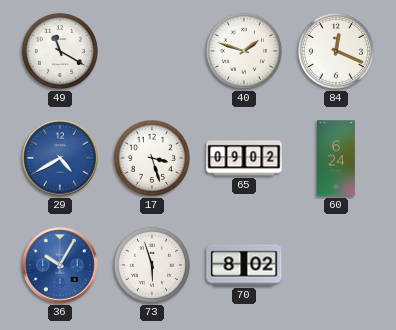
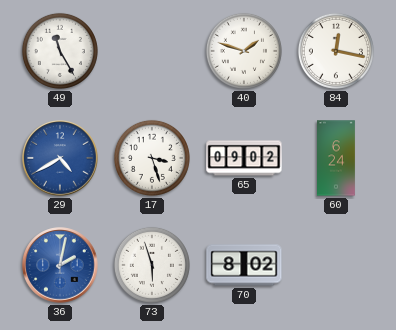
49: 11:20 -> 11:25 (60, 51)
84: 12:19 -> 12:17 (336, 51)
36: 10:05 -> 2:02 (60, 265)
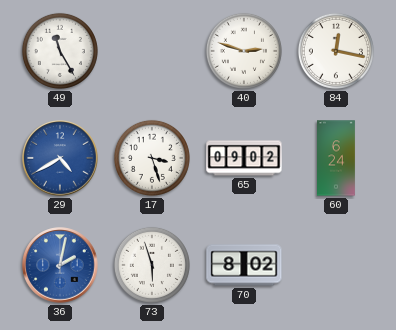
40: 1:48 -> 2:48 (244, 51)
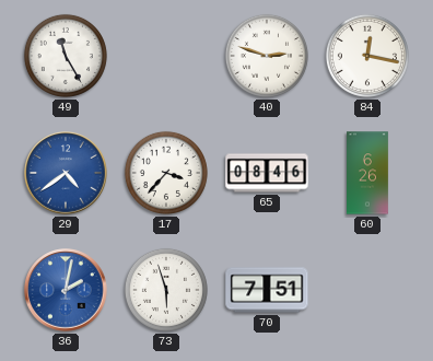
29: 4:40 -> 4:39 (66, 173)
17: 3:27 -> 3:37 (166, 173)
65: 09:02 -> 08:46 (267, 173)
60: 6:24 -> 6:26 (368, 173)
70: 8:02 -> 7:51 (267, 290)
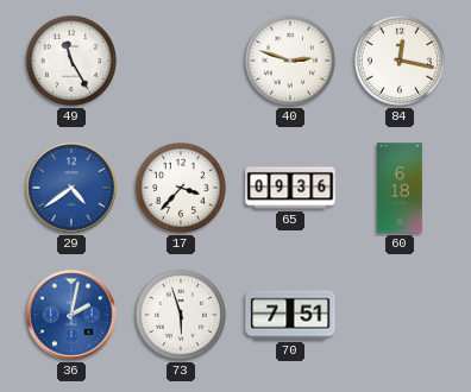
65: 08:46 -> 09:36 (290, 188)
60: 6:26 -> 6:18 (401, 188)
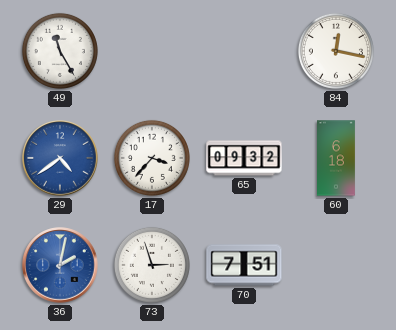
40: 2:48 -> none (290, 61)
65: 09:36 -> 09:32 (244, 158)
73: 5:57 -> 2:57 (152, 265)
